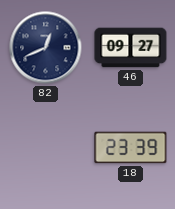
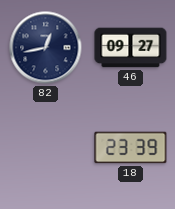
82: 12:41 -> 12:43 (46, 48)
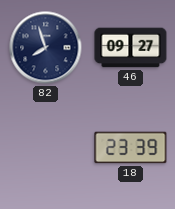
82: 12:43 -> 7:57 (46, 48)
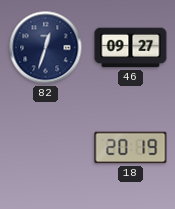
82: 7:57 -> 12:33 (46, 48)
18: 23:39 -> 20:19 (131, 148)
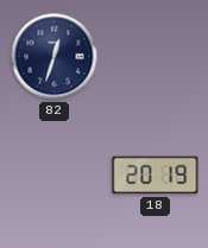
46: 09:27 -> none (131, 48)
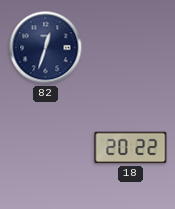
18: 20:19 -> 20:22 (131, 148)
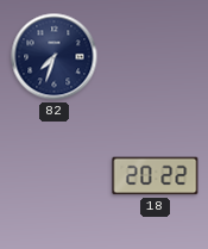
82: 12:33 -> 7:33 (55, 57)
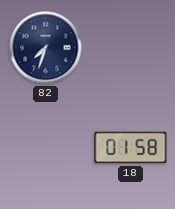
18: 20:22 -> 01:58 (131, 148)
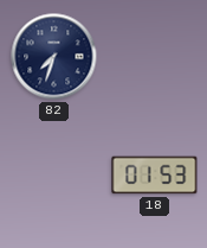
18: 01:58 -> 01:53 (155, 176)
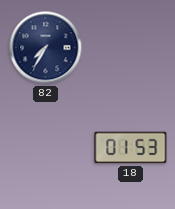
82: 7:33 -> 7:35 (46, 48)
